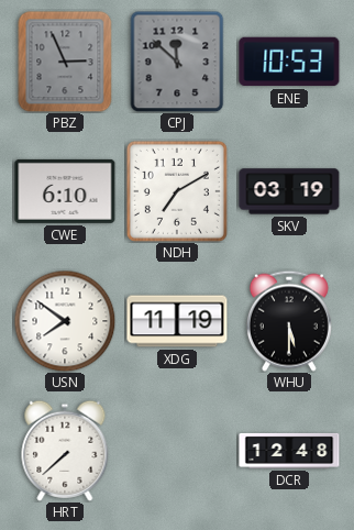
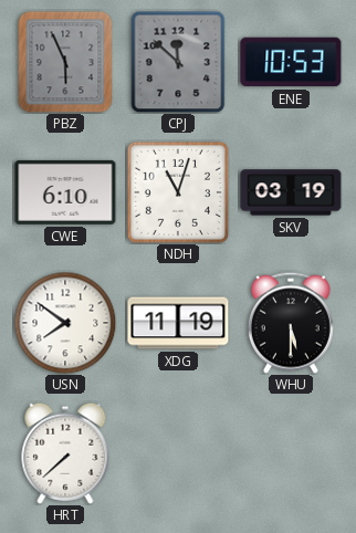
PBZ: 2:56 -> 5:56 (65, 62)
NDH: 7:10 -> 11:03 (178, 192)
DCR: 12:48 -> none (289, 451)
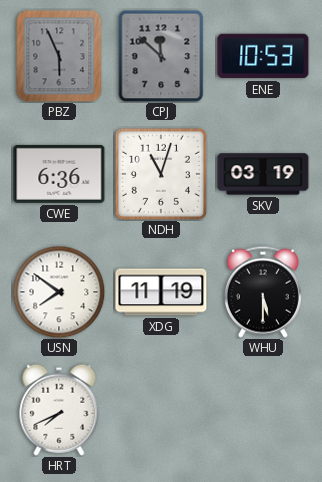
CWE: 6:10 -> 6:36 (59, 174)
HRT: 7:38 -> 7:41 (59, 410)
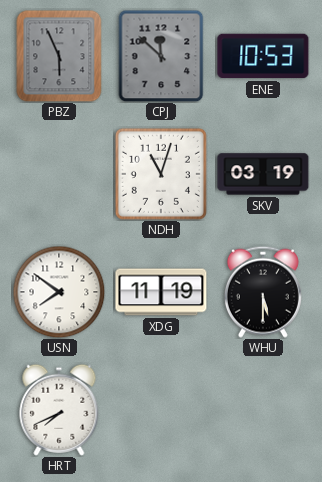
CWE: 6:36 -> none (59, 174)
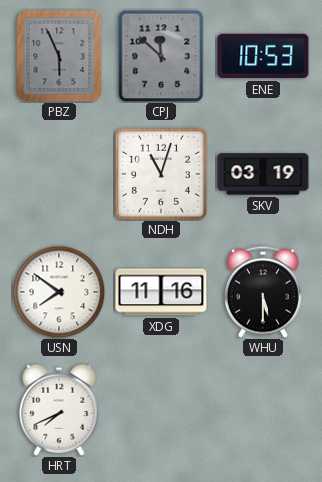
XDG: 11:19 -> 11:16 (161, 292)
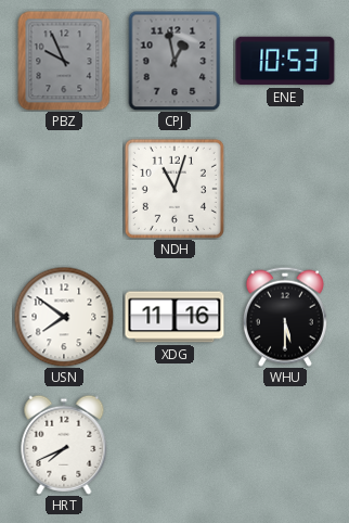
PBZ: 5:56 -> 9:56 (64, 61)
CPJ: 11:52 -> 12:58 (174, 61)
SKV: 03:19 -> none (263, 174)
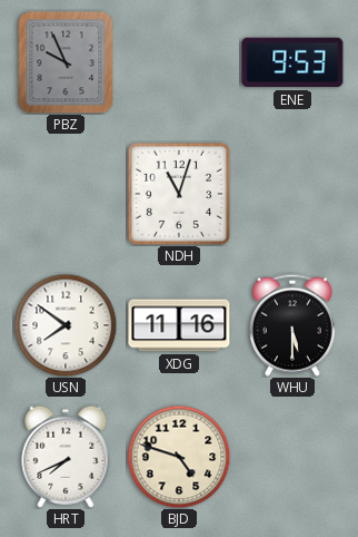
CPJ: 12:58 -> none (174, 61)
ENE: 10:53 -> 9:53 (292, 62)
BJD: none -> 4:48 (179, 457)
